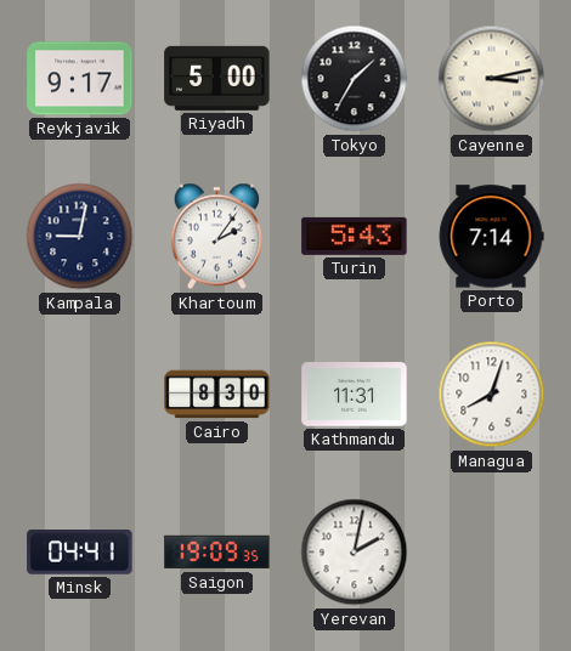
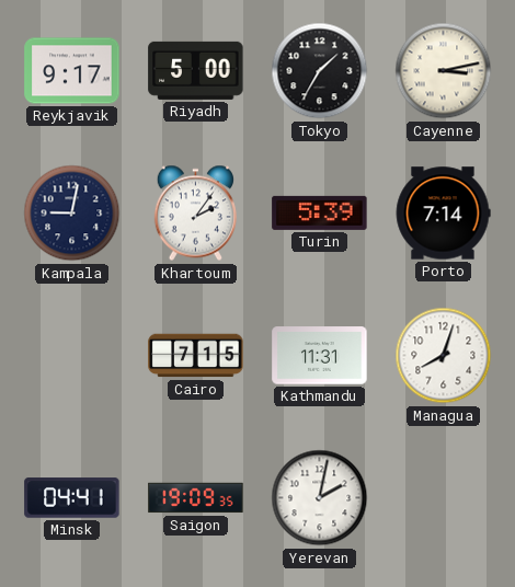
Turin: 5:43 -> 5:39 (320, 212)
Cairo: 8:30 -> 7:15 (196, 356)
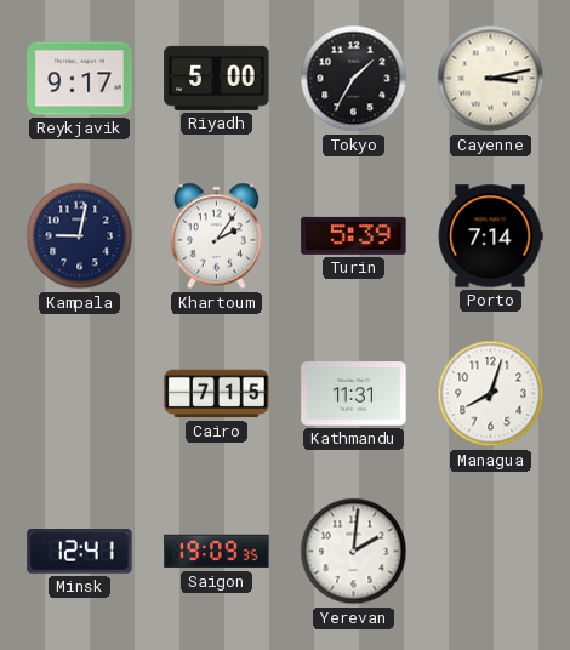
Minsk: 04:41 -> 12:41 (80, 552)
Yerevan: 2:02 -> 2:01 (354, 552)
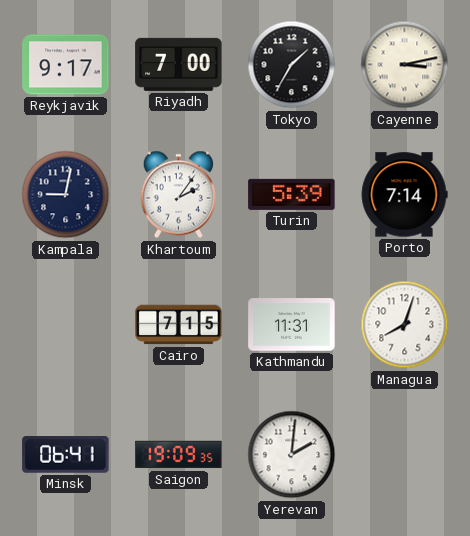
Riyadh: 5:00 -> 7:00 (179, 64)
Minsk: 12:41 -> 06:41 (66, 455)
